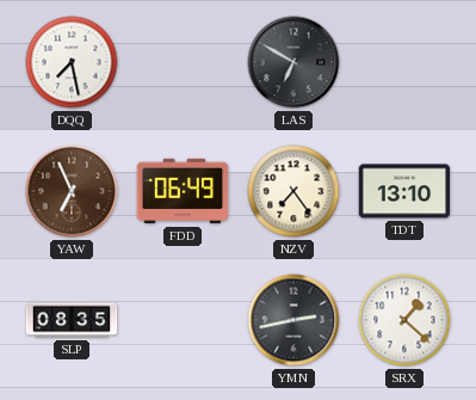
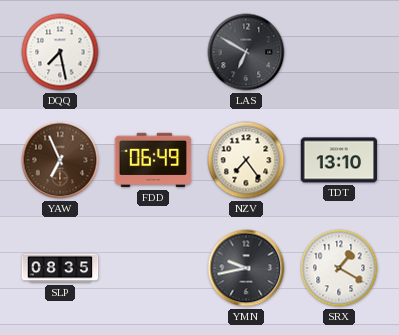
YMN: 2:43 -> 9:43 (246, 268)
SRX: 1:22 -> 1:20 (339, 268)
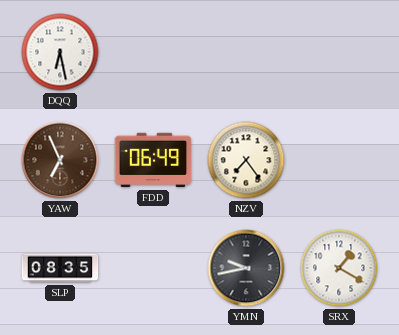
DQQ: 7:28 -> 6:28 (60, 52)
LAS: 6:50 -> none (246, 52)
TDT: 13:10 -> none (339, 160)
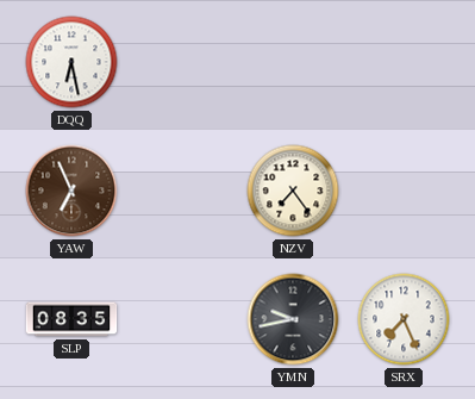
FDD: 06:49 -> none (153, 160)
SRX: 1:20 -> 7:26 (404, 319)
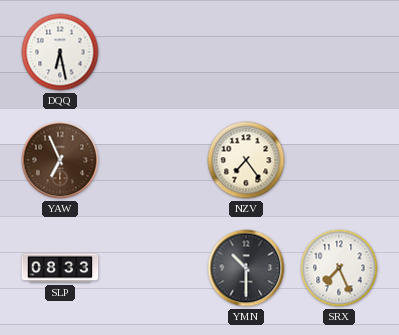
SLP: 08:35 -> 08:33 (60, 268)
YMN: 9:43 -> 10:30 (246, 268)
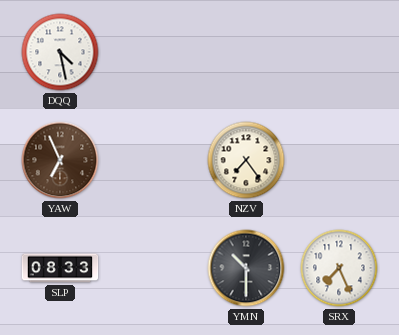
DQQ: 6:28 -> 4:28 (60, 52)
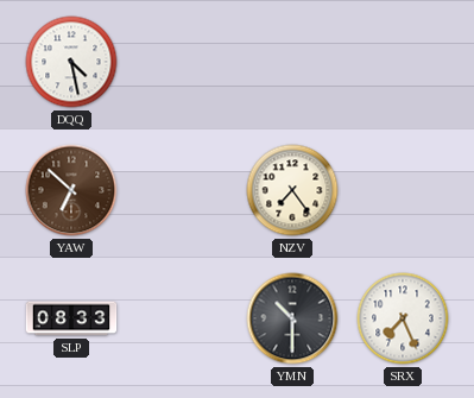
YAW: 6:56 -> 6:52 (71, 190)
